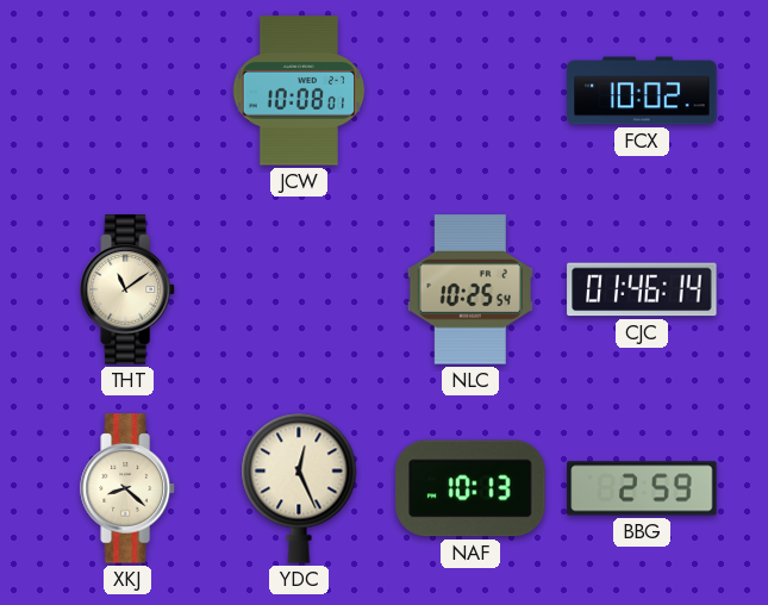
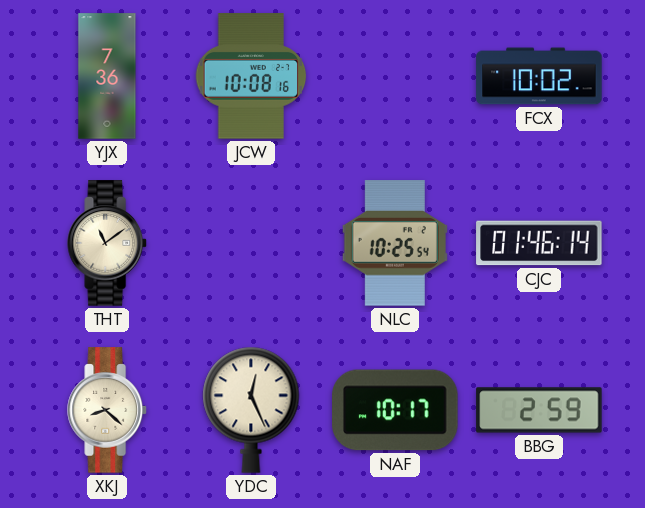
YJX: none -> 7:36 (107, 76)
JCW: 10:08:01 -> 10:08:16 (251, 76)
NAF: 10:13 -> 10:17 (395, 410)
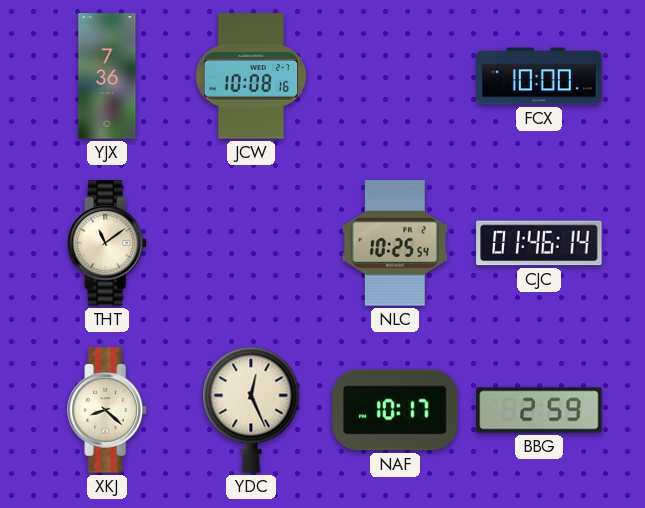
FCX: 10:02 -> 10:00 (539, 76)
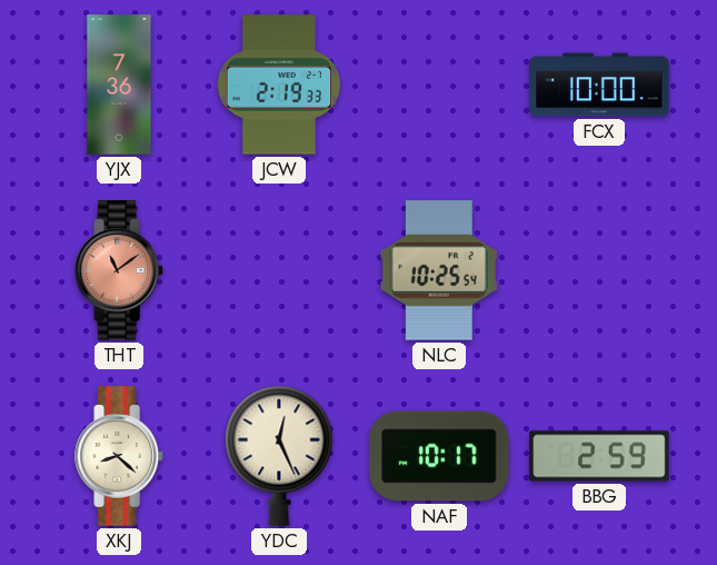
JCW: 10:08 -> 2:19 (279, 85)
THT dial: cream -> salmon (119, 270)
CJC: 01:46 -> none (539, 243)
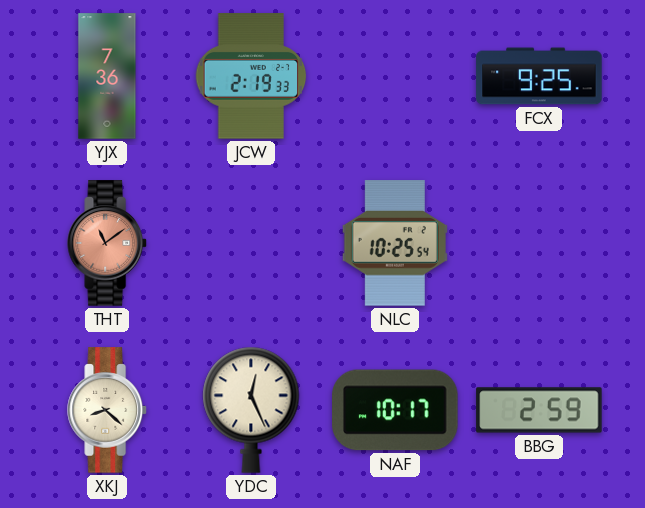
FCX: 10:00 -> 9:25 (539, 76)
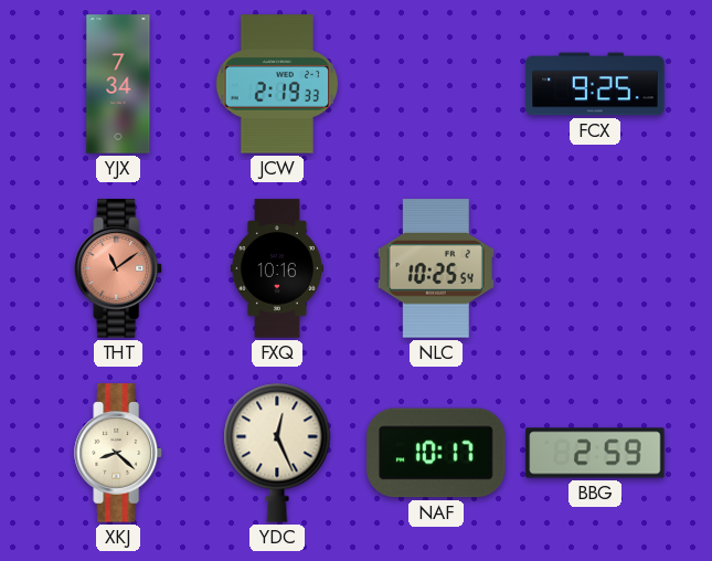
YJX: 7:36 -> 7:34 (118, 84)
FXQ: none -> 10:16 (277, 268)
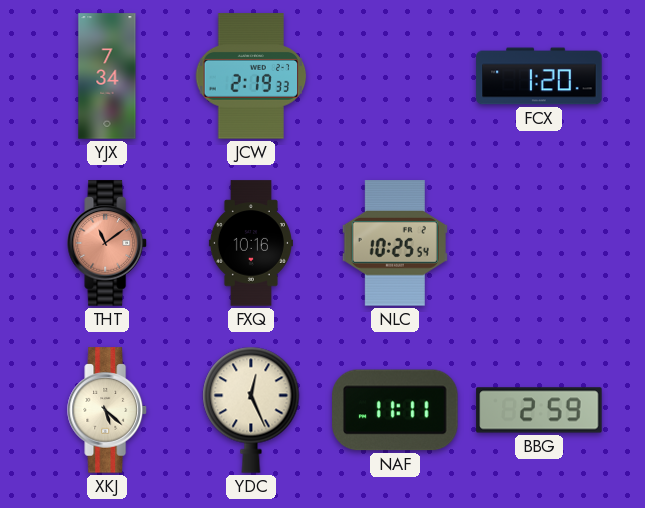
FCX: 9:25 -> 1:20 (539, 76)
XKJ: 8:22 -> 5:22 (107, 410)
NAF: 10:17 -> 11:11 (395, 410)
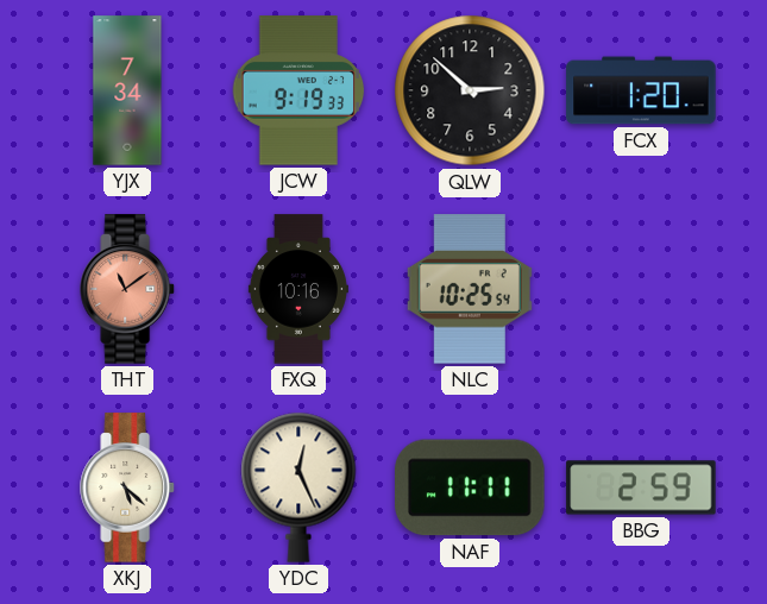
JCW: 2:19 -> 9:19 (298, 90)
QLW: none -> 2:52 (470, 90)
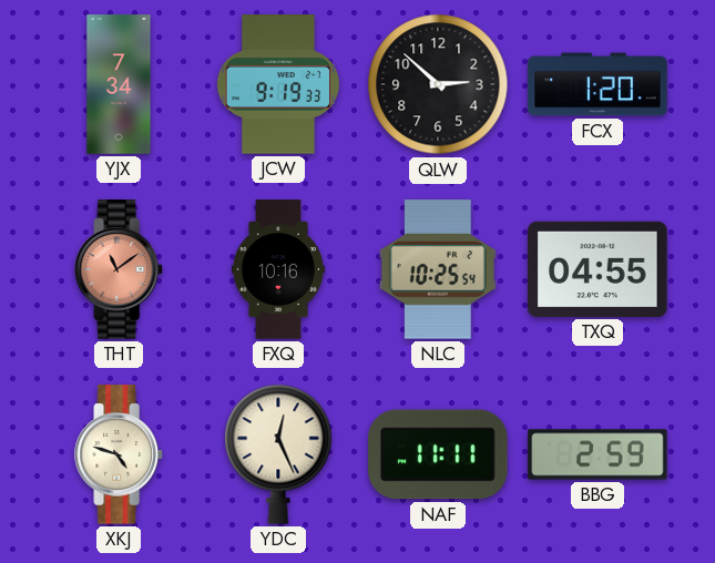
TXQ: none -> 04:55 (597, 269)
XKJ: 5:22 -> 4:48 (119, 454)
